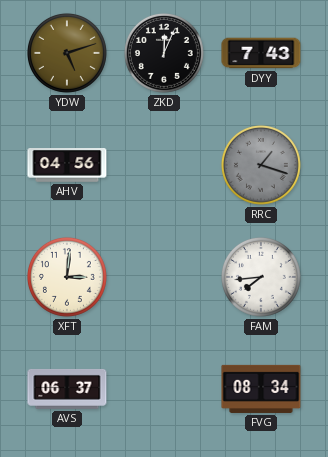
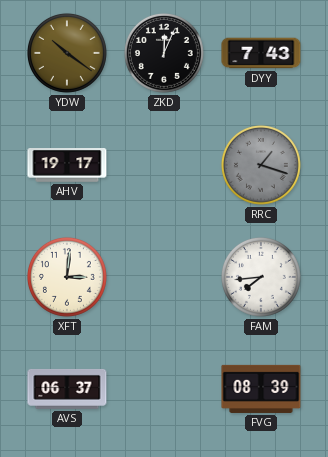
YDW: 5:12 -> 10:21 (67, 53)
AHV: 04:56 -> 19:17 (67, 166)
FVG: 08:34 -> 08:39 (261, 389)
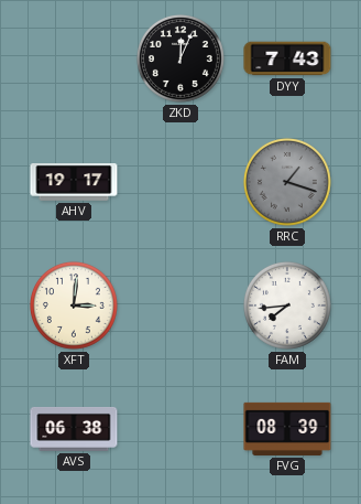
YDW: 10:21 -> none (67, 53)
AVS: 06:37 -> 06:38 (74, 429)
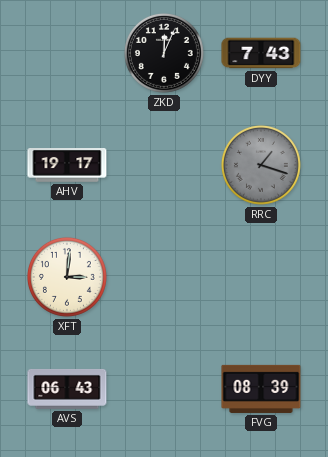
FAM: 7:44 -> none (287, 305)
AVS: 06:38 -> 06:43 (67, 389)
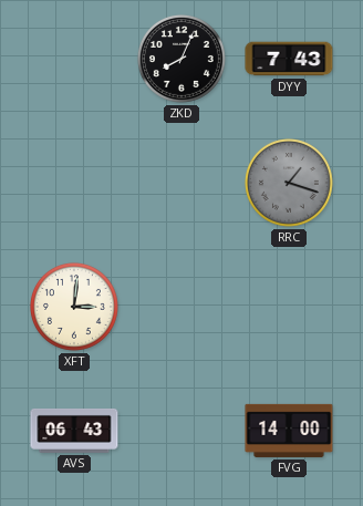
ZKD: 12:04 -> 8:04 (181, 59)
AHV: 19:17 -> none (67, 166)
FVG: 08:39 -> 14:00 (289, 431)
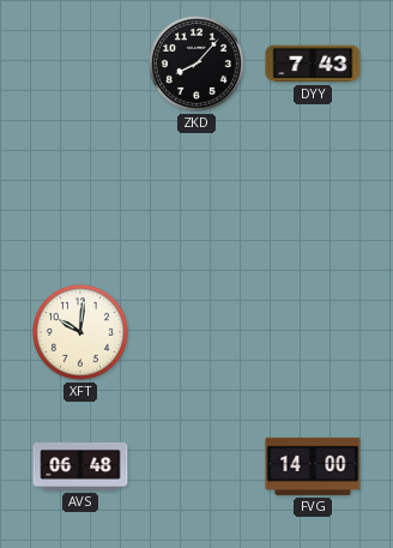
ZKD: 8:04 -> 8:07 (196, 64)
RRC: 1:18 -> none (289, 183)
XFT: 3:01 -> 10:01 (80, 332)
AVS: 06:43 -> 06:48 (80, 466)
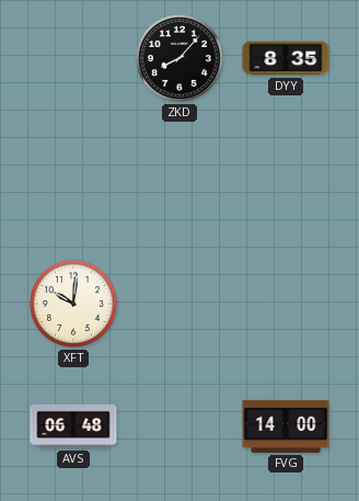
DYY: 7:43 -> 8:35 (286, 58)
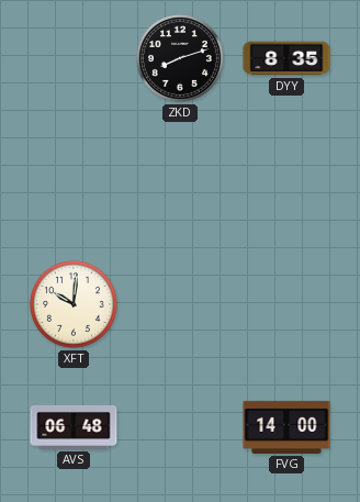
ZKD: 8:07 -> 8:12 (180, 58)
